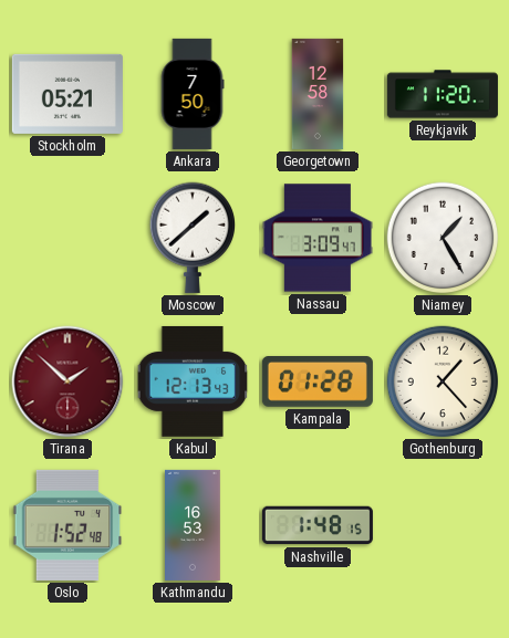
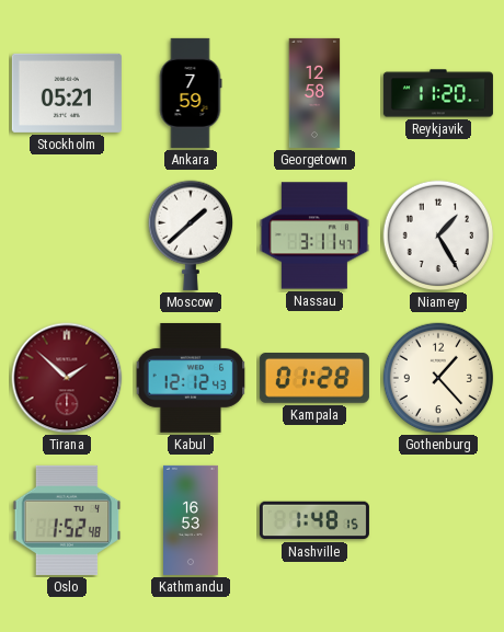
Ankara: 7:50 -> 7:59 (191, 93)
Nassau: 3:09 -> 3:11 (314, 235)
Kabul: 12:13 -> 12:12 (191, 378)
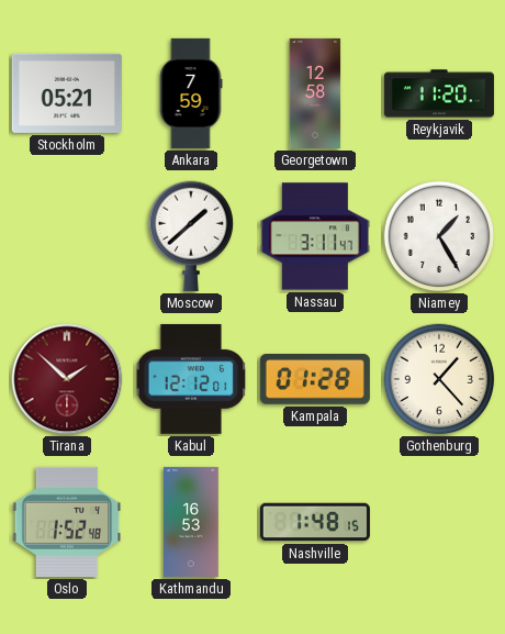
Kabul: 12:12:43 -> 12:12:01 (191, 379)
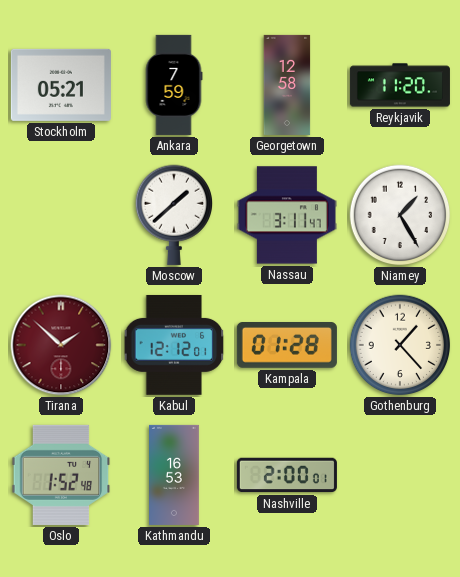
Nashville: 1:48 -> 2:00 (287, 475)
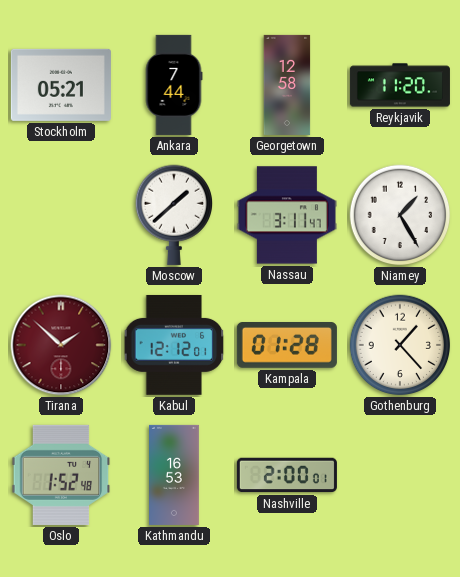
Ankara: 7:59 -> 7:44 (174, 85)
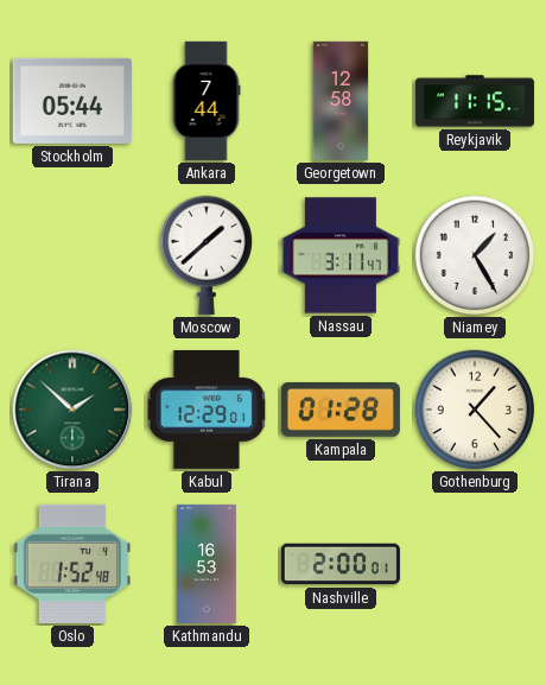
Stockholm: 05:21 -> 05:44 (72, 101)
Reykjavik: 11:20 -> 11:15 (475, 101)
Tirana dial: burgundy -> green (72, 410)
Kabul: 12:12 -> 12:29 (207, 410)
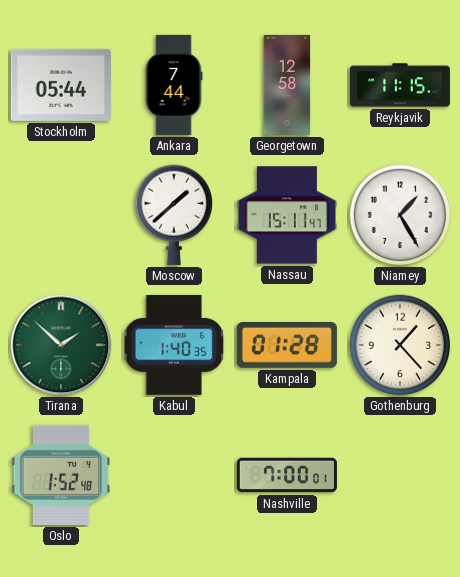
Nassau: 3:11 -> 15:11 (287, 215)
Kabul: 12:29 -> 1:40 (174, 345)
Kathmandu: 16:53 -> none (208, 564)
Nashville: 2:00 -> 7:00 (287, 475)
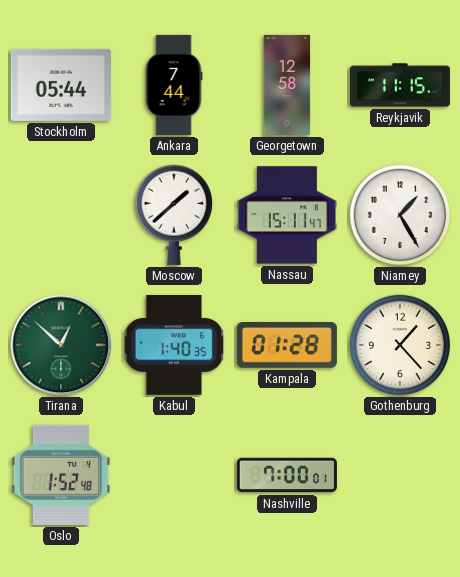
Tirana: 1:52 -> 12:52 (61, 345)
